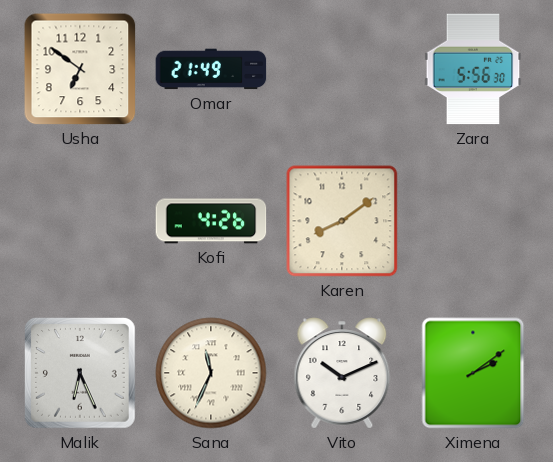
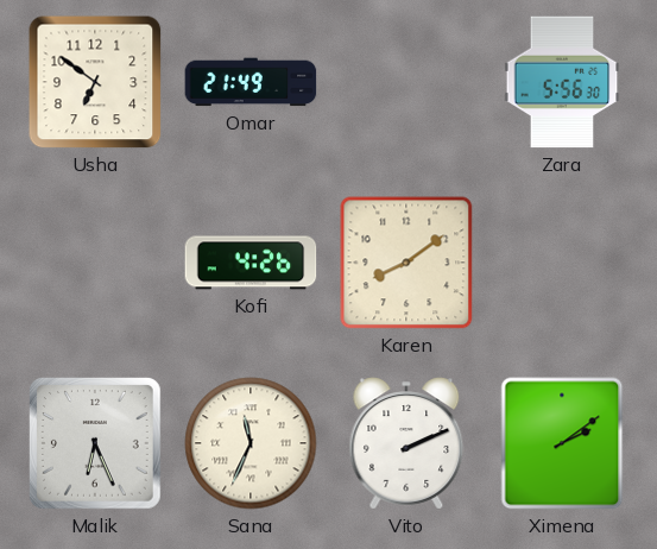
Vito: 10:11 -> 2:11 (406, 443)
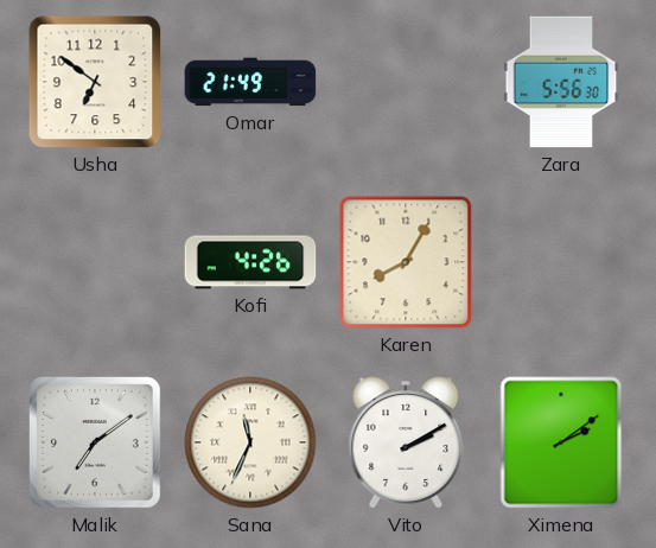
Karen: 8:09 -> 8:05 (406, 262)
Malik: 6:26 -> 7:09 (96, 444)
Vito: 2:11 -> 2:10 (406, 442)
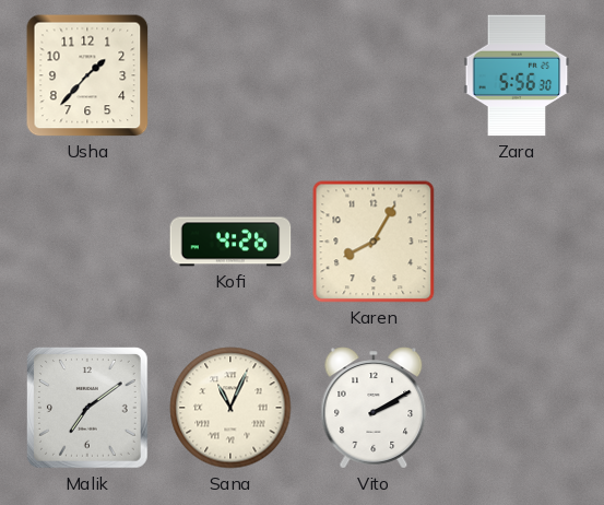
Usha: 6:51 -> 1:37 (87, 75)
Omar: 21:49 -> none (250, 82)
Sana: 11:34 -> 11:04 (230, 408)
Ximena: 2:09 -> none (561, 442)
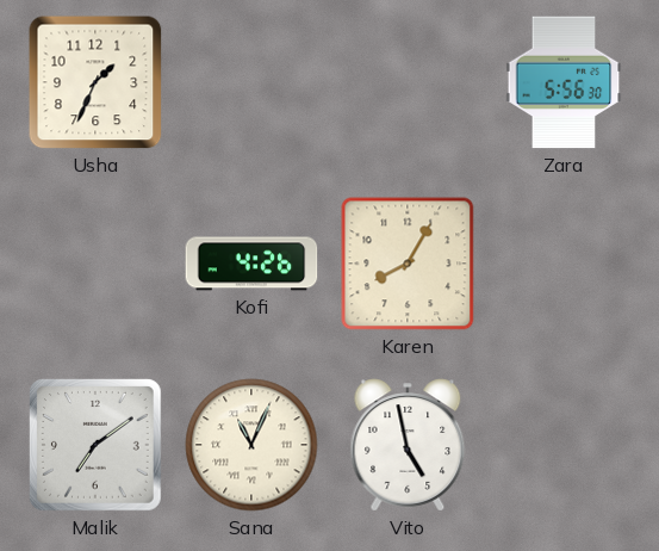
Usha: 1:37 -> 1:34 (95, 82)
Vito: 2:10 -> 4:58 (408, 445)
